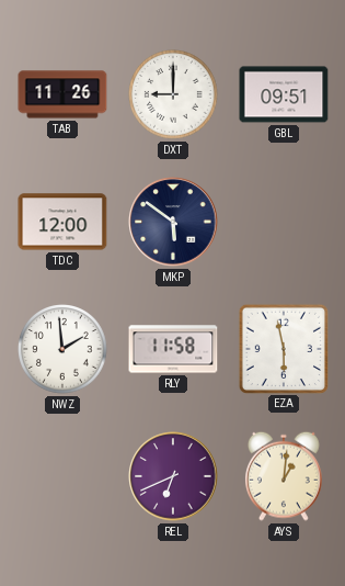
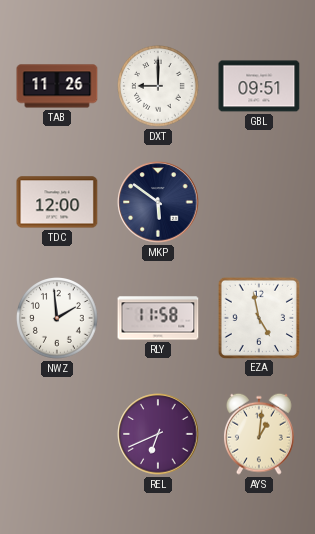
EZA: 5:58 -> 4:58 (258, 317)
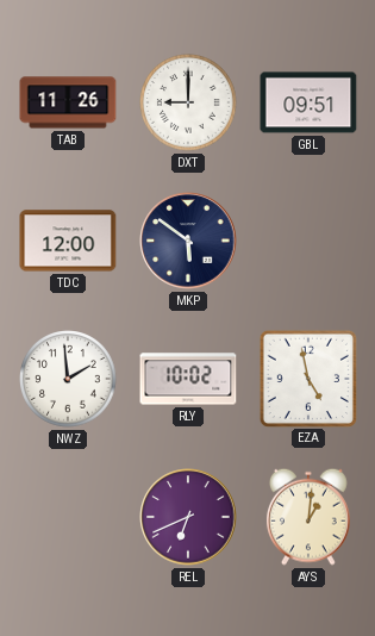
RLY: 11:58 -> 10:02 (188, 379)
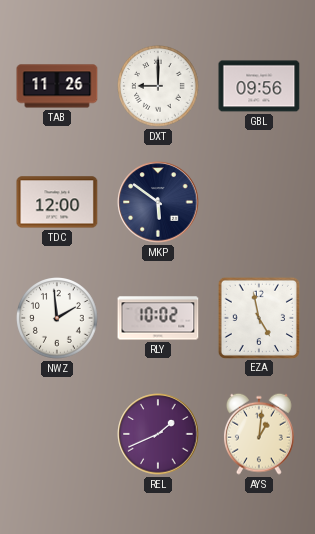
GBL: 09:51 -> 09:56 (259, 86)
REL: 6:41 -> 1:41 (158, 434)
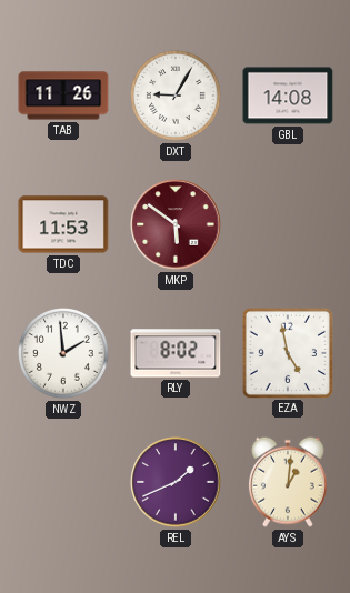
DXT: 9:00 -> 9:05 (176, 96)
GBL: 09:56 -> 14:08 (288, 96)
TDC: 12:00 -> 11:53 (63, 224)
MKP dial: navy -> burgundy (176, 224)
RLY: 10:02 -> 8:02 (176, 353)
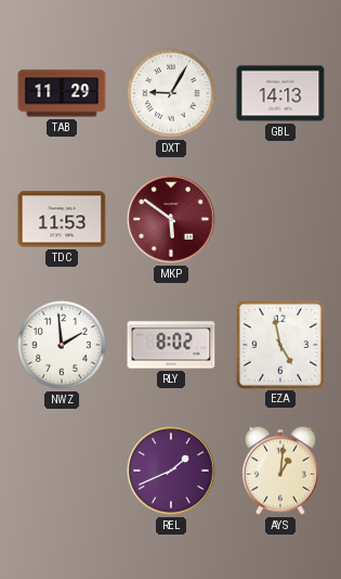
TAB: 11:26 -> 11:29 (62, 93)
GBL: 14:08 -> 14:13 (280, 93)
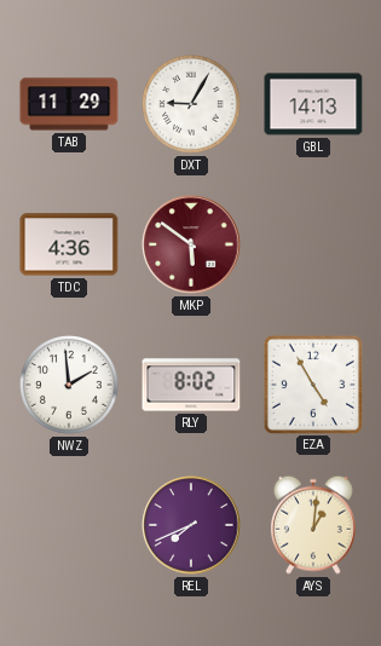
TDC: 11:53 -> 4:36 (69, 244)
EZA: 4:58 -> 4:55 (312, 383)
REL: 1:41 -> 7:41 (191, 525)
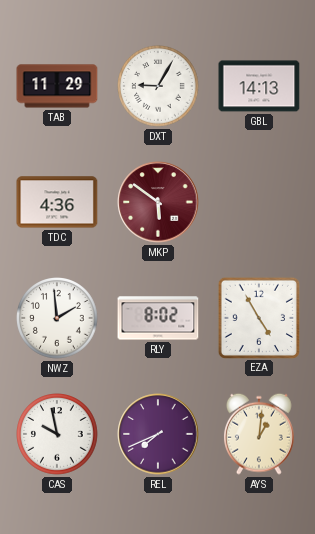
CAS: none -> 9:58 (57, 434)
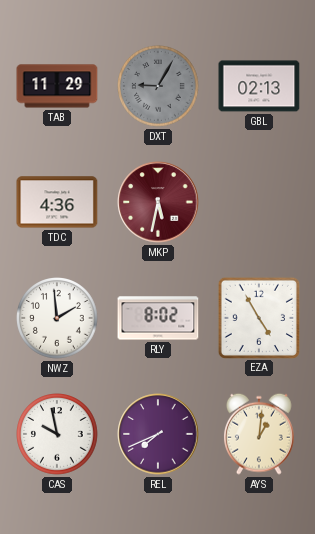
DXT dial: white -> grey (158, 86)
GBL: 14:13 -> 02:13 (259, 86)
MKP: 5:51 -> 5:32 (158, 202)
